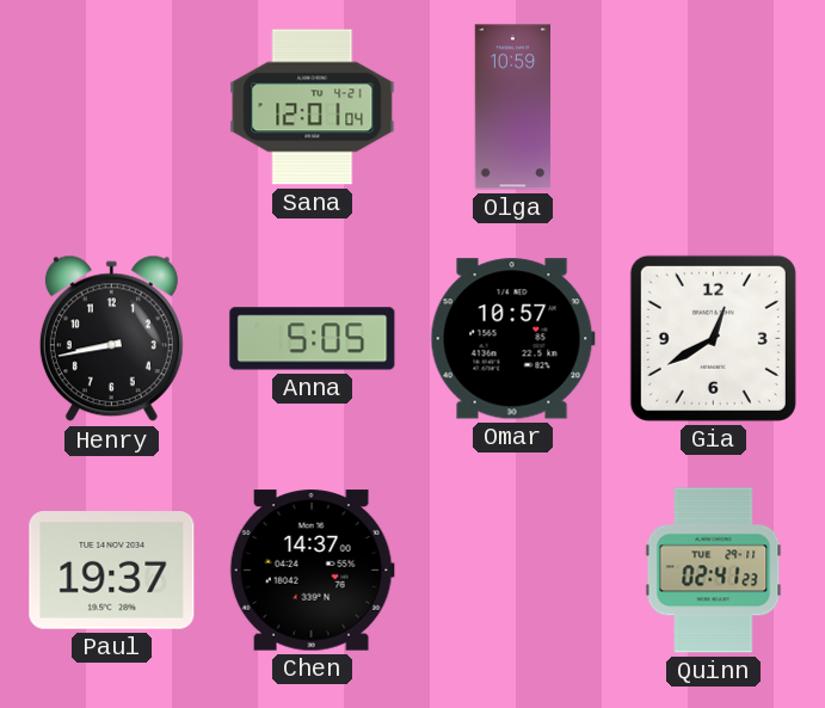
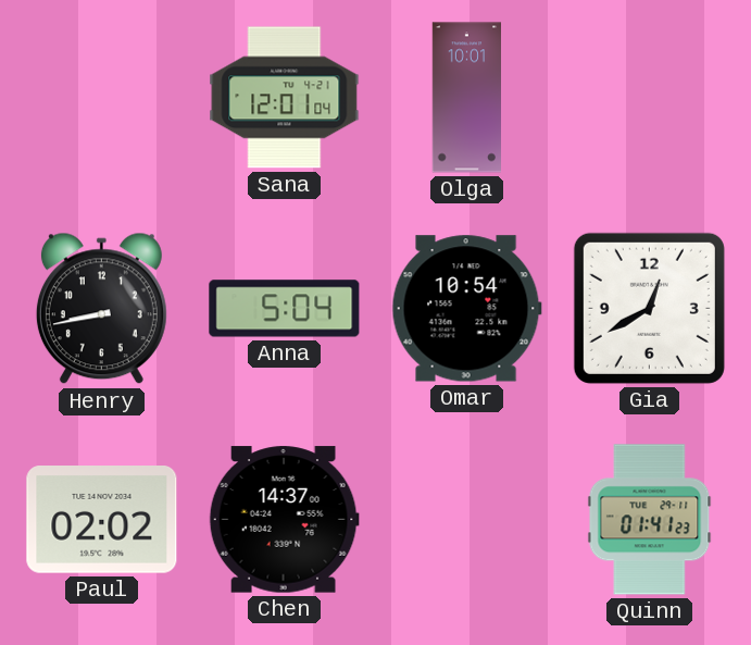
Olga: 10:59 -> 10:01 (466, 98)
Anna: 5:05 -> 5:04 (285, 309)
Omar: 10:57 -> 10:54 (466, 309)
Paul: 19:37 -> 02:02 (102, 520)
Quinn: 02:41 -> 01:41 (650, 520)
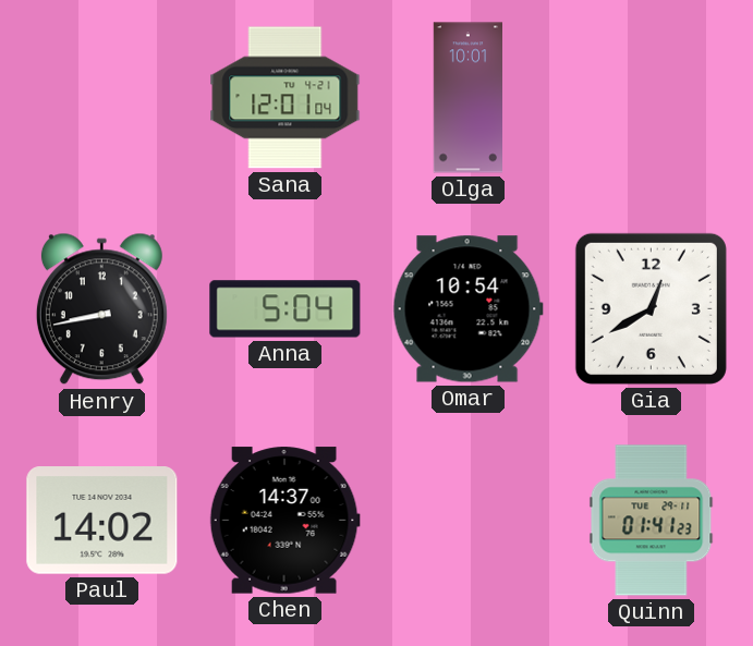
Paul: 02:02 -> 14:02 (102, 521)
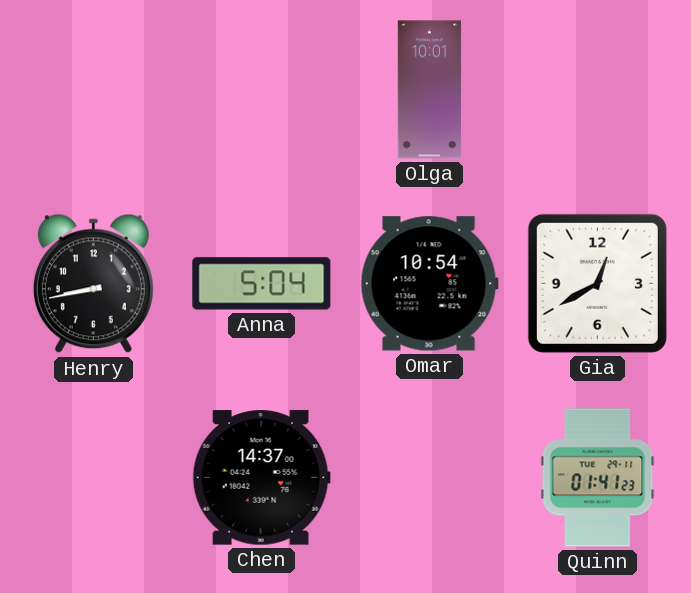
Sana: 12:01 -> none (286, 98)
Paul: 14:02 -> none (102, 521)
